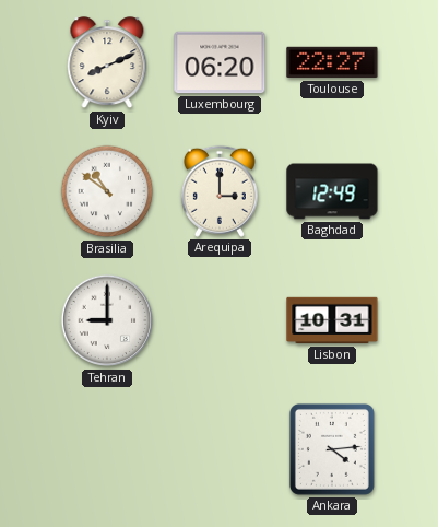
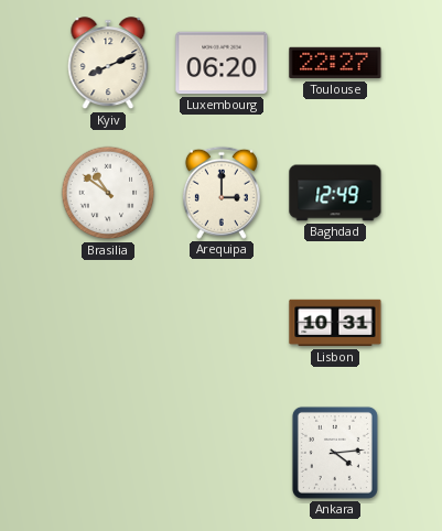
Tehran: 9:00 -> none (107, 320)
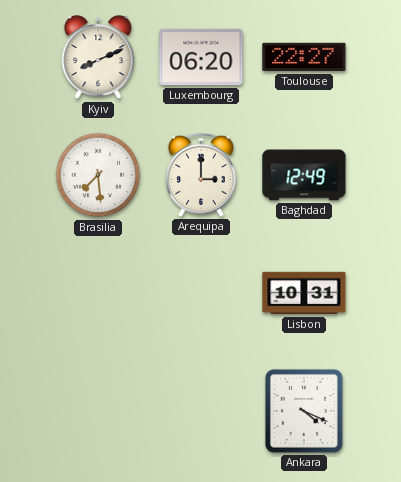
Brasilia: 10:51 -> 7:29 (98, 175)
Ankara: 4:14 -> 4:19 (304, 411)
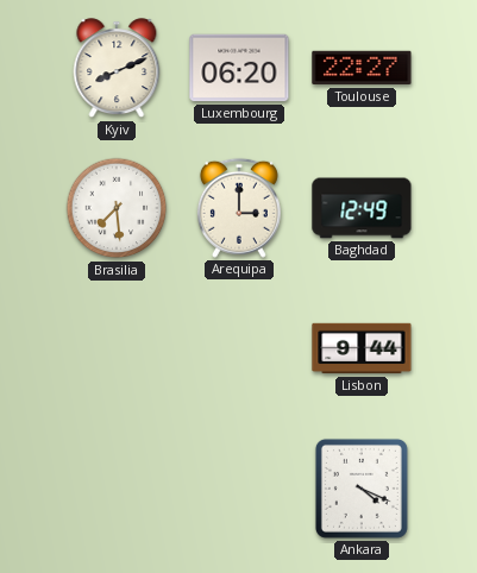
Lisbon: 10:31 -> 9:44 (362, 348)
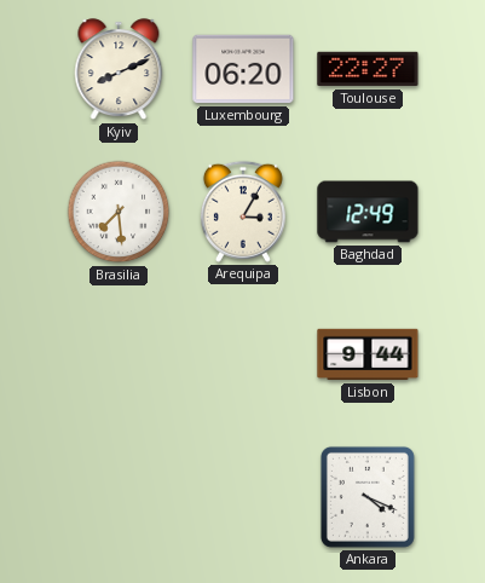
Arequipa: 3:00 -> 3:05 (243, 212)
